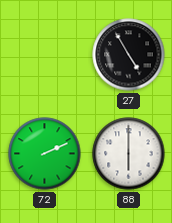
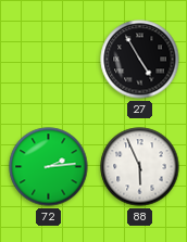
72: 2:11 -> 2:14 (49, 167)
88: 6:00 -> 5:56 (140, 167)
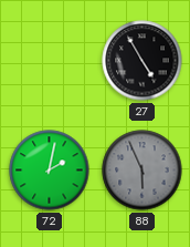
72: 2:14 -> 2:02 (50, 171)
88 dial: white -> grey (142, 171)
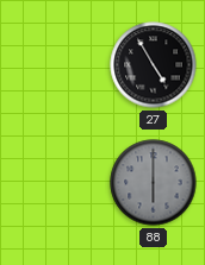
72: 2:02 -> none (50, 171)
88: 5:56 -> 6:00 (154, 183)
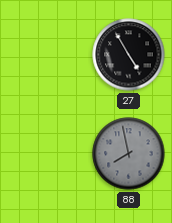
88: 6:00 -> 7:58 (129, 154)
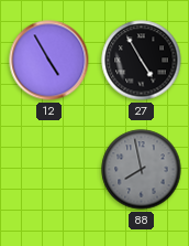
12: none -> 4:55 (49, 61)
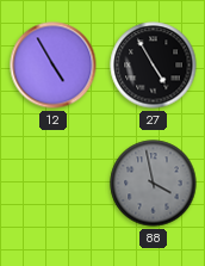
88: 7:58 -> 3:58 (154, 184)
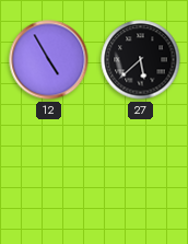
27: 4:55 -> 5:38 (141, 60)
88: 3:58 -> none (154, 184)
